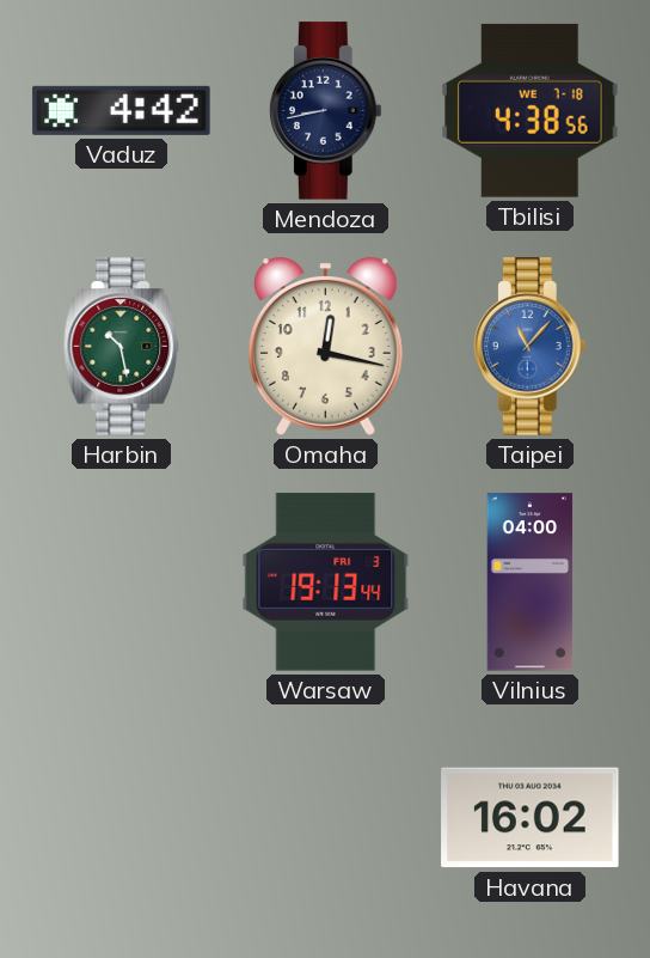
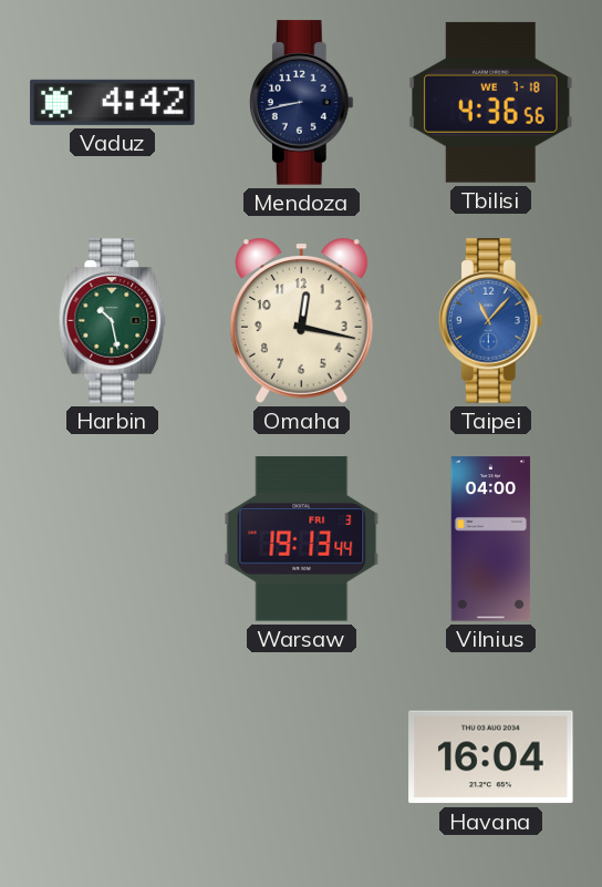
Tbilisi: 4:38 -> 4:36 (491, 102)
Havana: 16:02 -> 16:04 (491, 757)
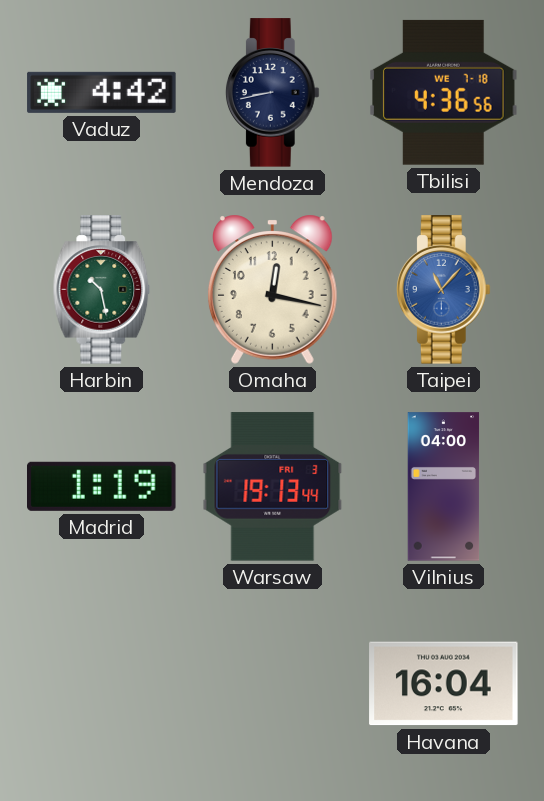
Madrid: none -> 1:19 (102, 486)
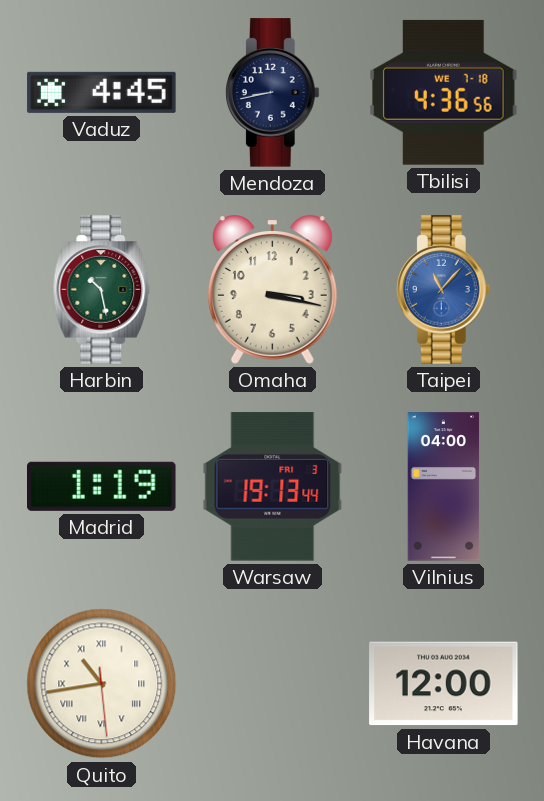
Vaduz: 4:42 -> 4:45 (102, 92)
Omaha: 12:17 -> 3:17 (272, 289)
Quito: none -> 10:43 (102, 684)
Havana: 16:04 -> 12:00 (444, 684)
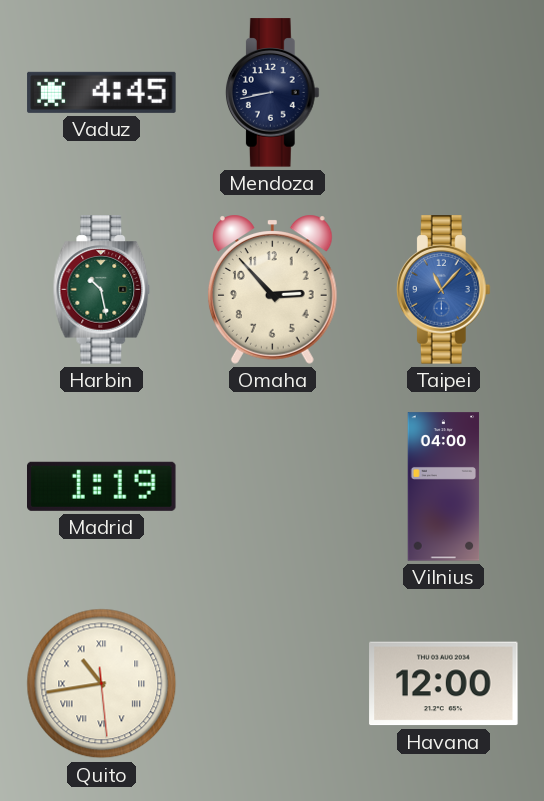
Tbilisi: 4:36 -> none (444, 92)
Omaha: 3:17 -> 2:53 (272, 289)
Warsaw: 19:13 -> none (273, 487)
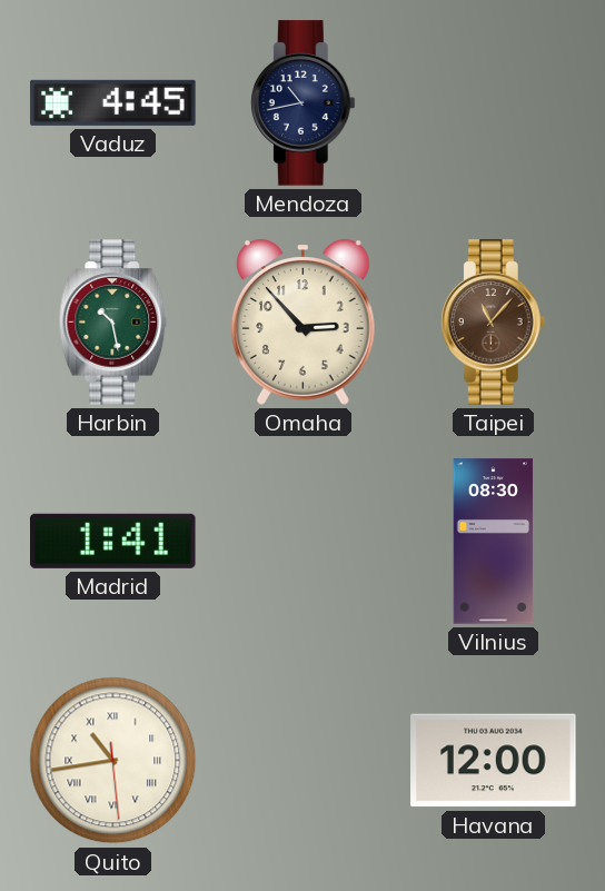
Mendoza: 8:43 -> 10:43 (302, 103)
Taipei dial: blue -> brown (493, 323)
Madrid: 1:19 -> 1:41 (113, 541)
Vilnius: 04:00 -> 08:30 (494, 542)
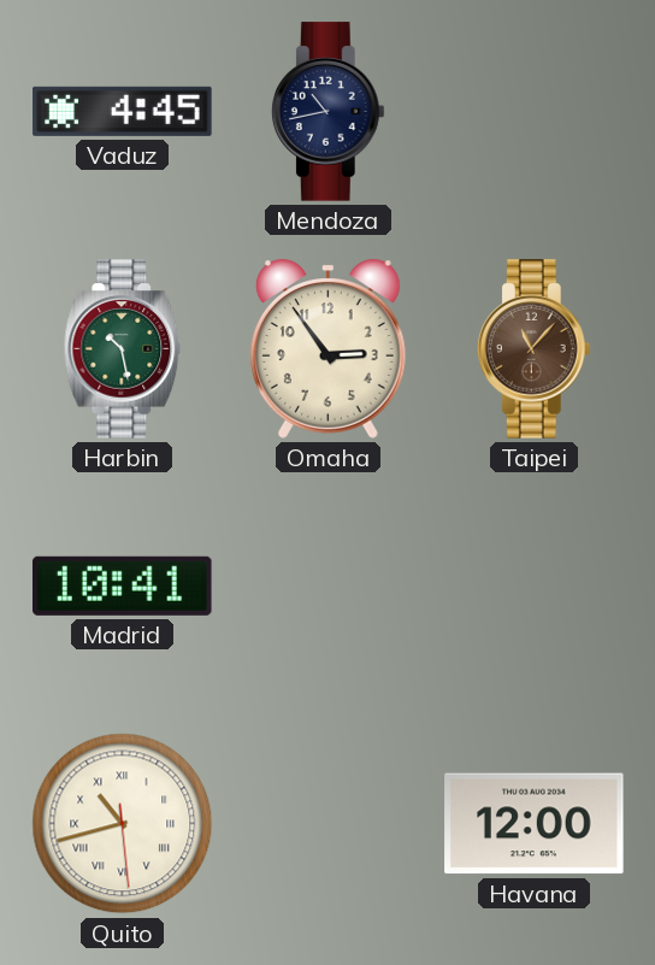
Omaha: 2:53 -> 2:54 (327, 348)
Madrid: 1:41 -> 10:41 (123, 586)
Vilnius: 08:30 -> none (494, 542)
Quito: 10:43 -> 10:42 (123, 824)
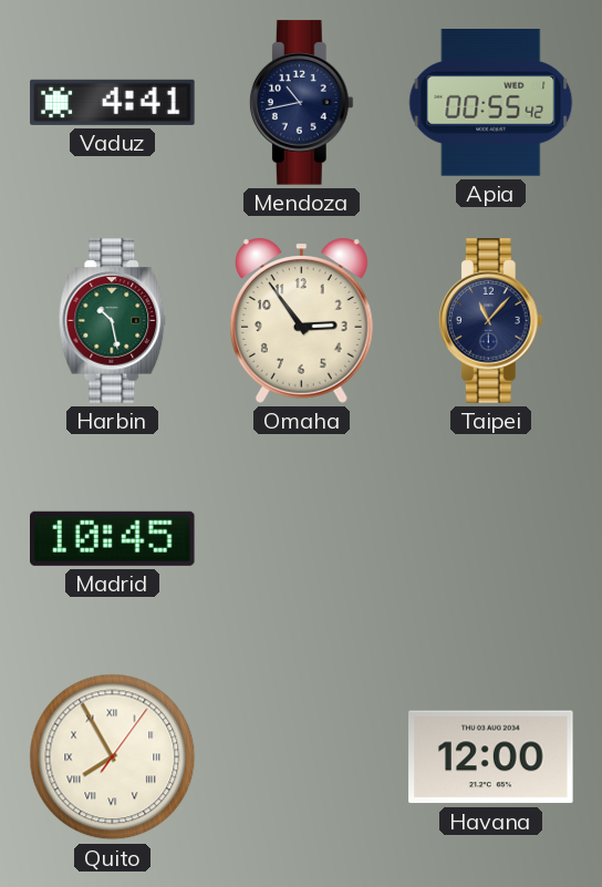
Vaduz: 4:45 -> 4:41 (113, 102)
Apia: none -> 00:55 (491, 103)
Taipei dial: brown -> navy (490, 321)
Madrid: 10:41 -> 10:45 (113, 538)
Quito: 10:42 -> 7:55 (113, 757)
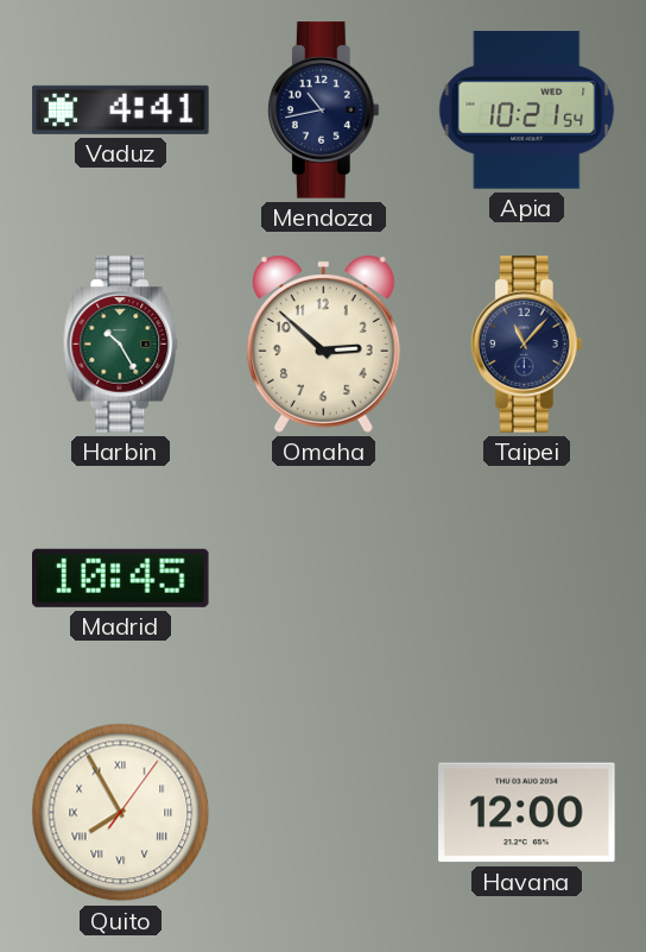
Apia: 00:55 -> 10:21 (527, 111)
Harbin: 10:28 -> 10:25 (121, 345)
Omaha: 2:54 -> 2:52 (323, 343)
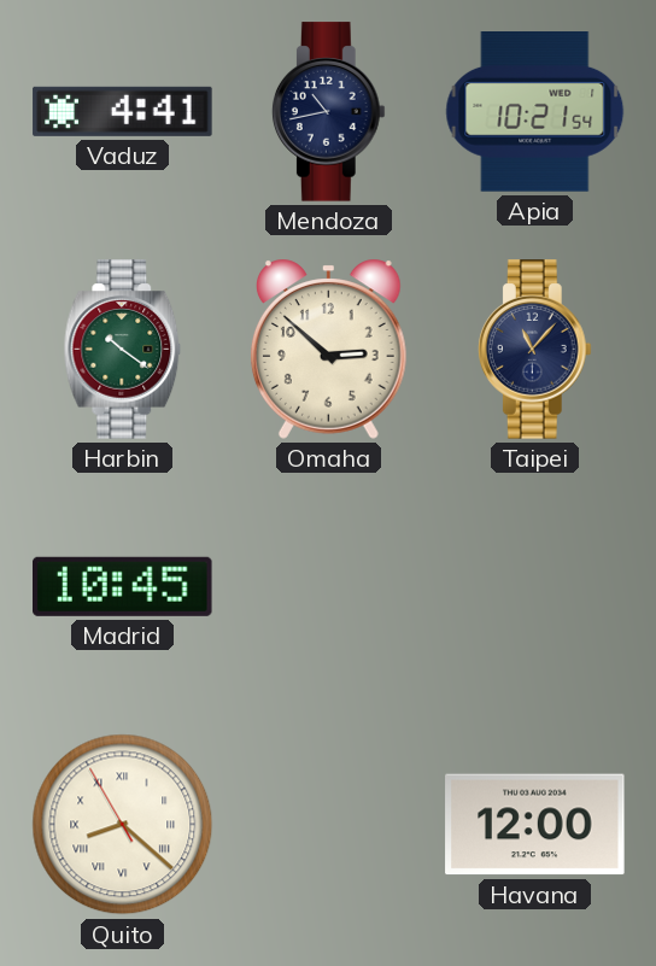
Harbin: 10:25 -> 10:21 (123, 350)
Quito: 7:55 -> 8:21 (123, 825)
